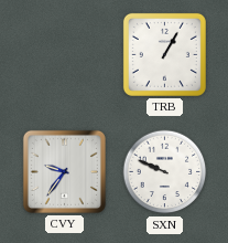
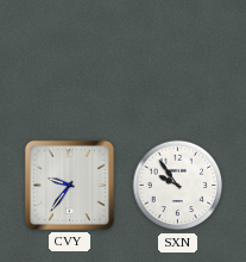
TRB: 1:05 -> none (164, 54)
SXN: 9:49 -> 9:54 (178, 186)
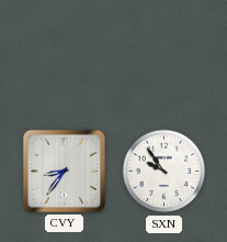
CVY: 9:36 -> 8:36 (64, 170)
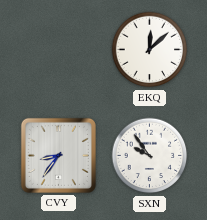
EKQ: none -> 12:08 (150, 50)
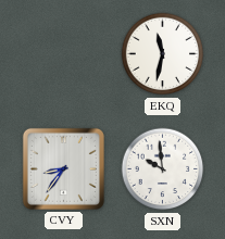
EKQ: 12:08 -> 11:32 (163, 54)
SXN: 9:54 -> 9:59 (163, 169)
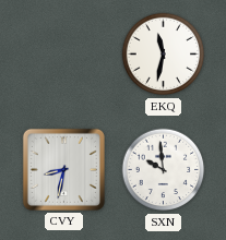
CVY: 8:36 -> 8:32 (63, 169)
